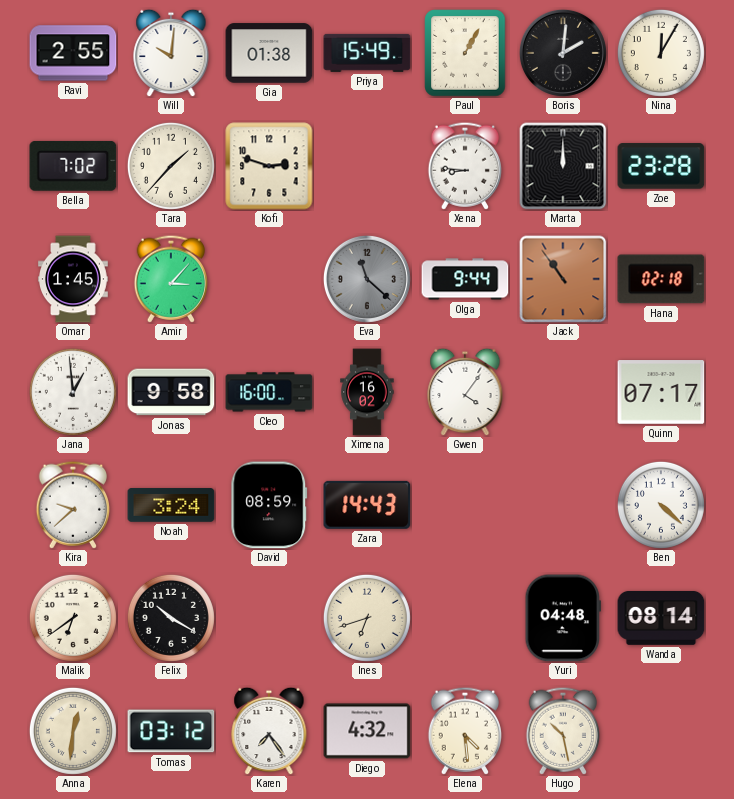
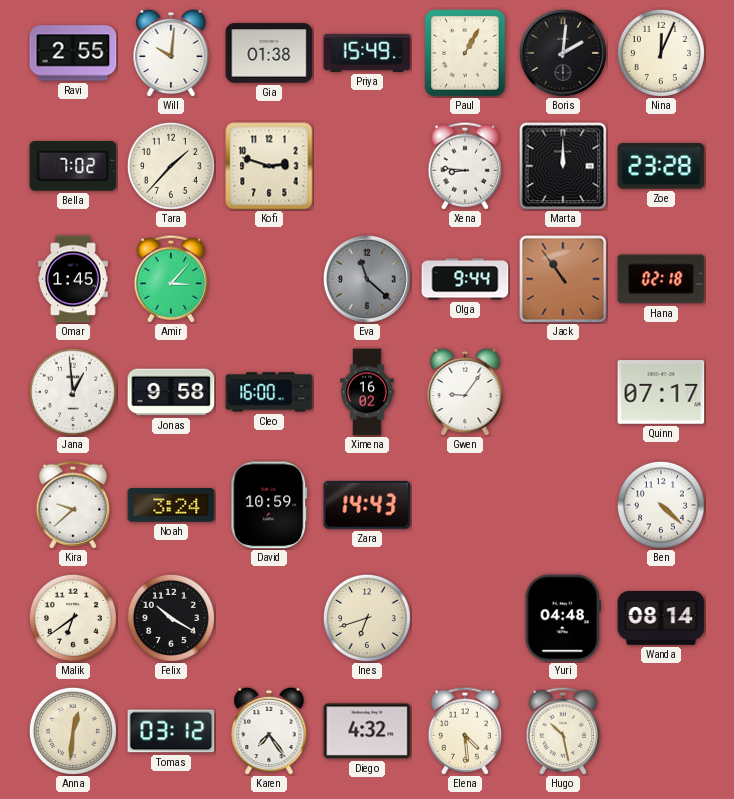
Nina: 12:05 -> 12:04 (661, 53)
Gwen: 4:06 -> 9:06 (465, 392)
David: 08:59 -> 10:59 (269, 505)
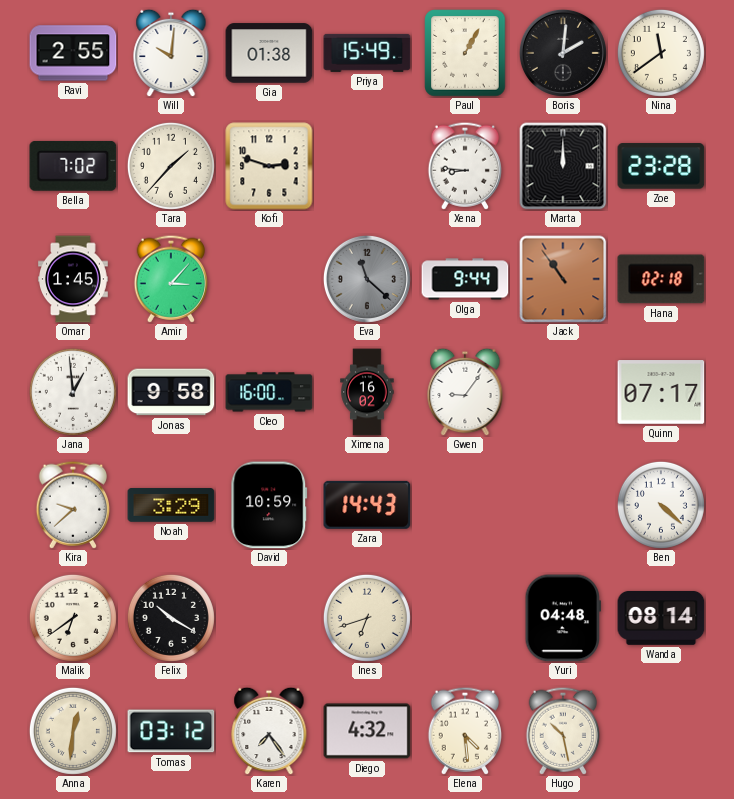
Nina: 12:04 -> 11:39 (661, 53)
Noah: 3:24 -> 3:29 (171, 505)
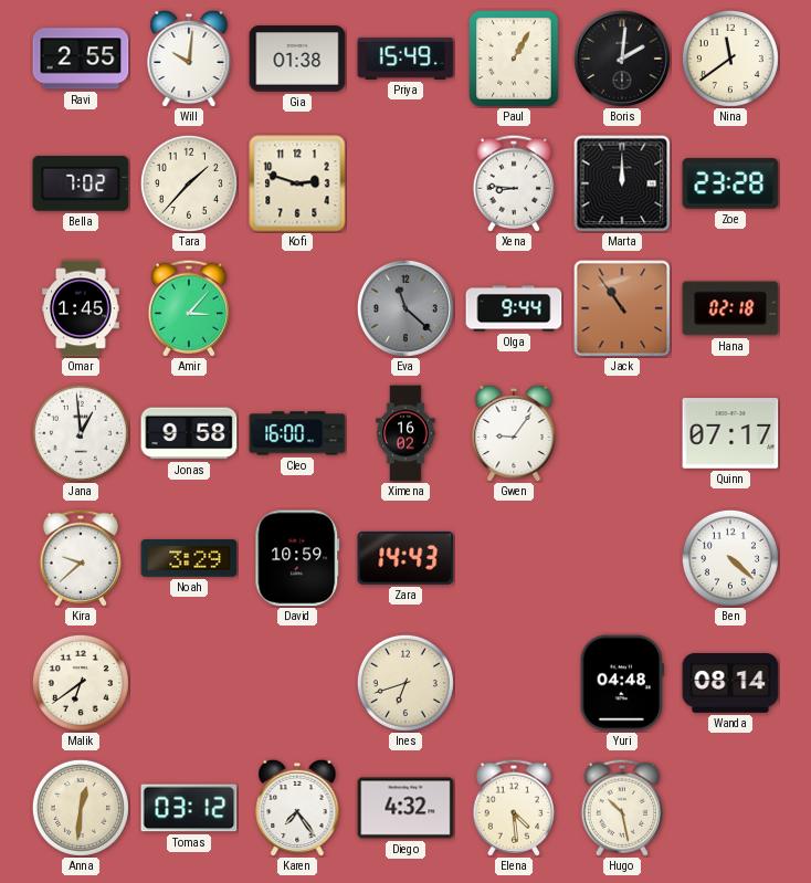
Felix: 10:20 -> none (171, 618)
